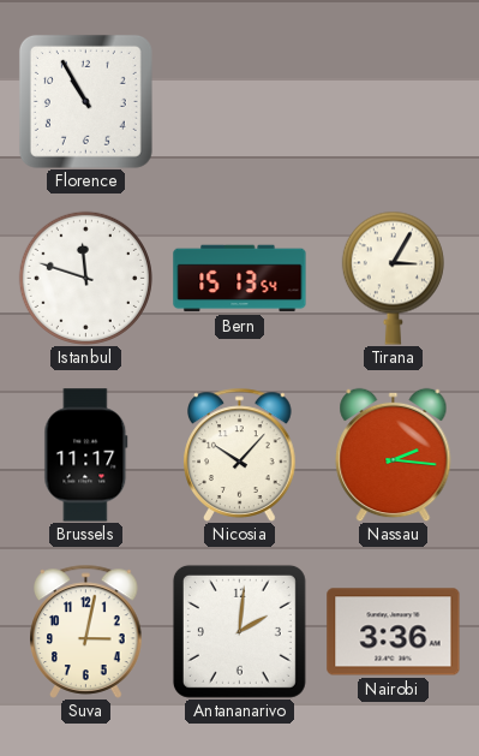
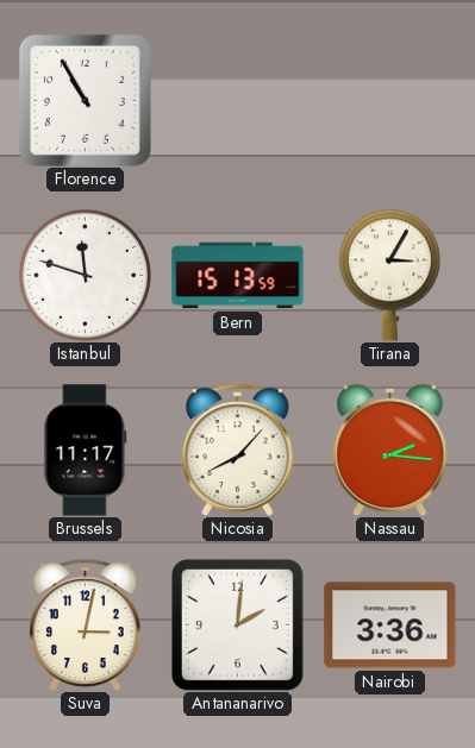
Bern: 15:13:54 -> 15:13:59 (238, 276)
Nicosia: 10:07 -> 8:07 (238, 450)
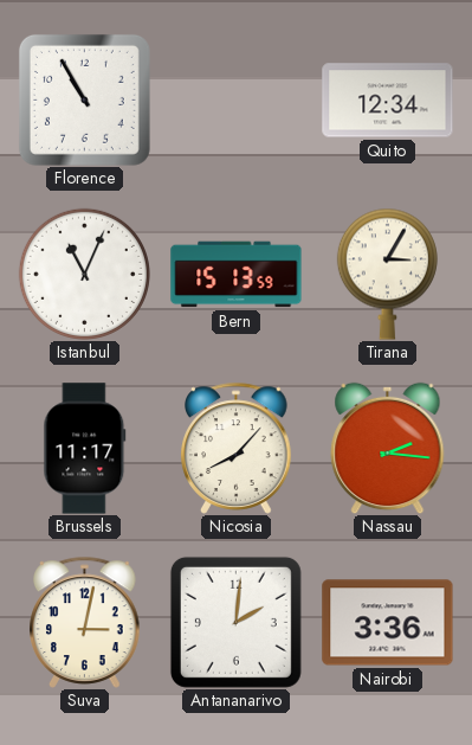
Quito: none -> 12:34 (388, 101)
Istanbul: 11:48 -> 11:04 (84, 274)
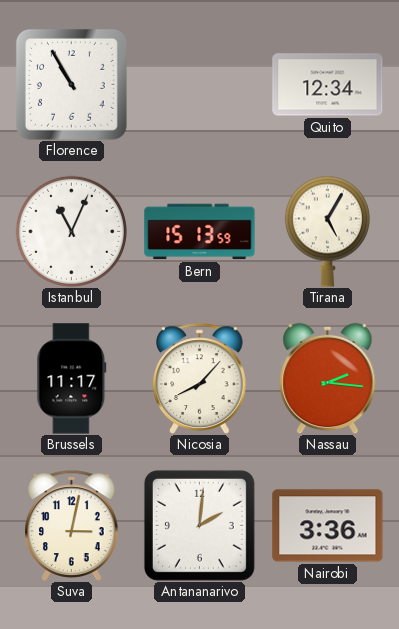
Tirana: 3:05 -> 5:05 (327, 231)
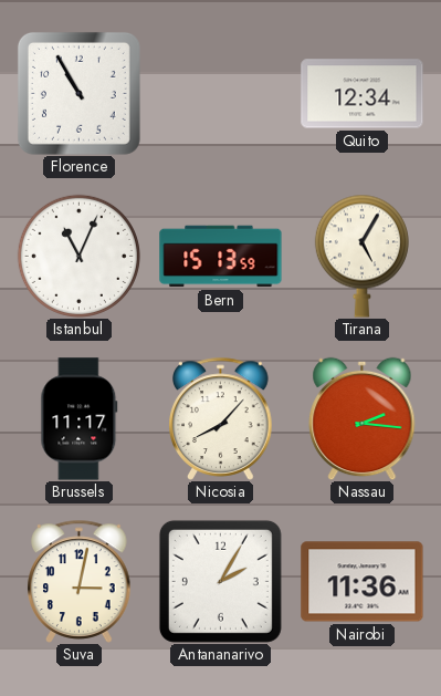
Antananarivo: 2:01 -> 2:05 (220, 581)
Nairobi: 3:36 -> 11:36 (363, 582)
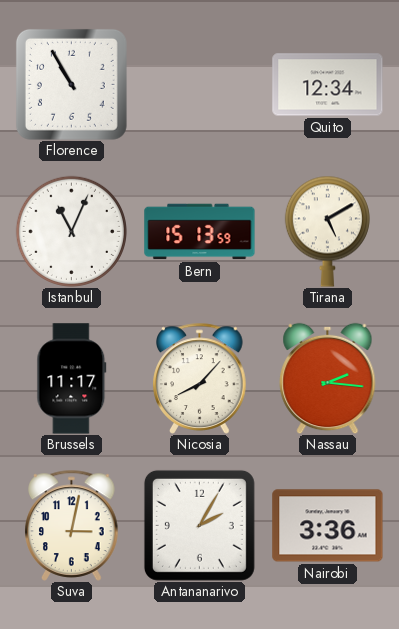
Tirana: 5:05 -> 5:10 (327, 231)
Nairobi: 11:36 -> 3:36 (328, 526)
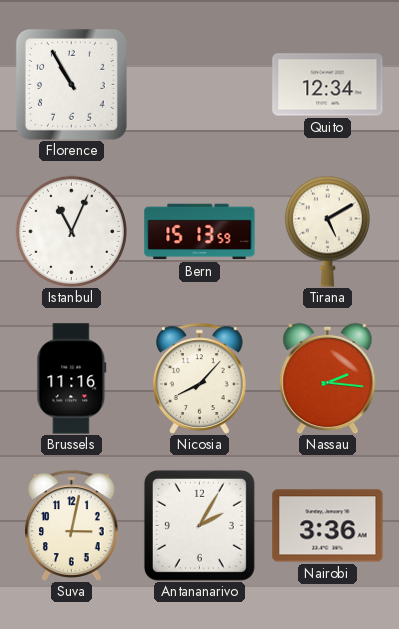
Brussels: 11:17 -> 11:16 (72, 379)
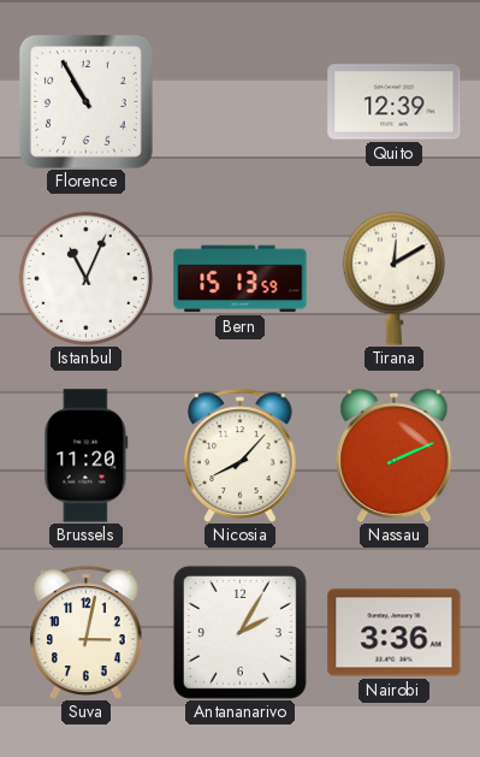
Quito: 12:34 -> 12:39 (395, 102)
Tirana: 5:10 -> 12:10 (393, 278)
Brussels: 11:16 -> 11:20 (87, 456)
Nassau: 2:16 -> 2:11 (395, 455)
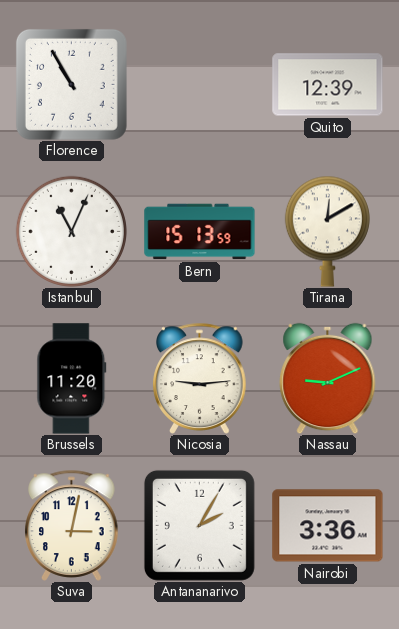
Nicosia: 8:07 -> 9:14 (200, 378)
Nassau: 2:11 -> 9:11 (328, 378)
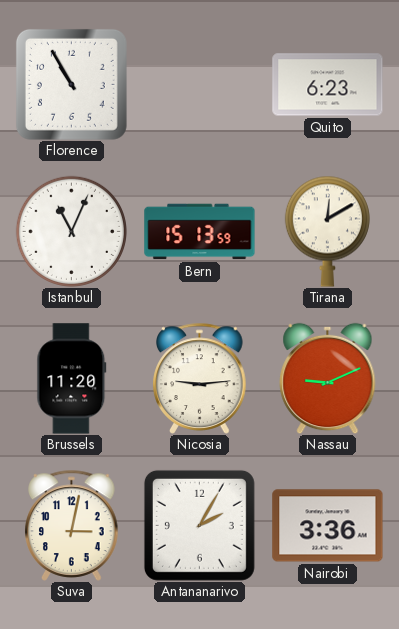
Quito: 12:39 -> 6:23 (328, 85)
